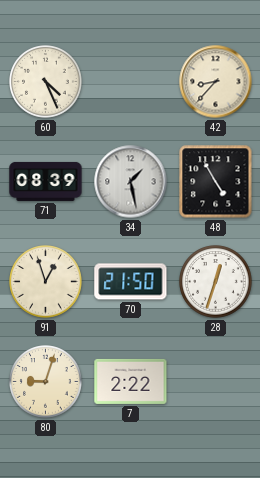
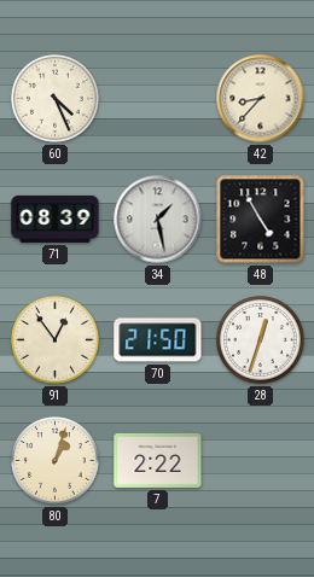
91: 12:57 -> 12:54 (56, 340)
80: 9:03 -> 1:03 (56, 461)
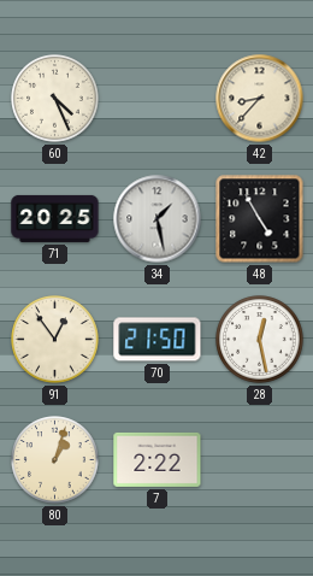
71: 08:39 -> 20:25 (55, 218)
28: 12:33 -> 12:28 (260, 340)
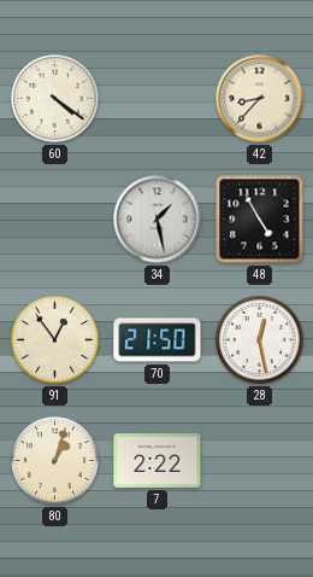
60: 4:26 -> 4:21 (55, 99)
71: 20:25 -> none (55, 218)
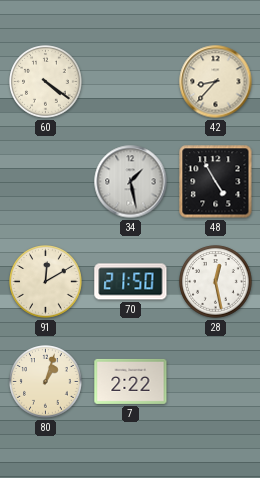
91: 12:54 -> 12:10 (46, 282)
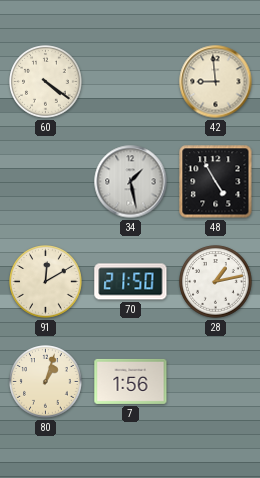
42: 8:37 -> 8:59 (216, 82)
28: 12:28 -> 1:13 (216, 282)
7: 2:22 -> 1:56 (131, 381)
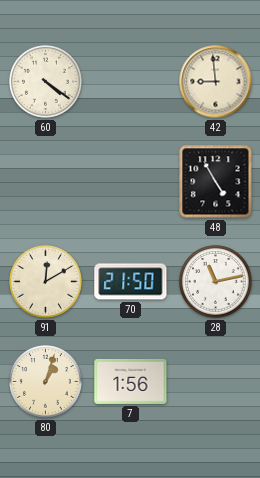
34: 1:28 -> none (131, 182)
28: 1:13 -> 11:13 (216, 282)
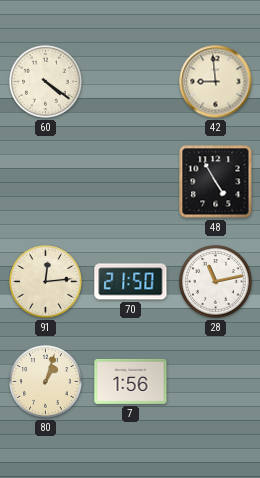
91: 12:10 -> 12:14 (46, 282)
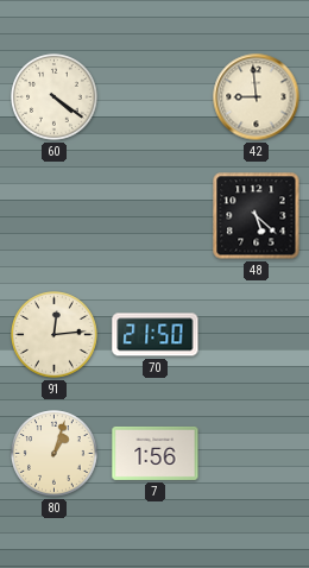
48: 4:55 -> 5:22 (257, 216)
28: 11:13 -> none (216, 282)
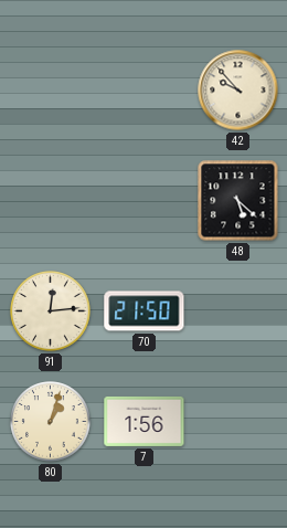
60: 4:21 -> none (55, 97)
42: 8:59 -> 9:53 (238, 91)
